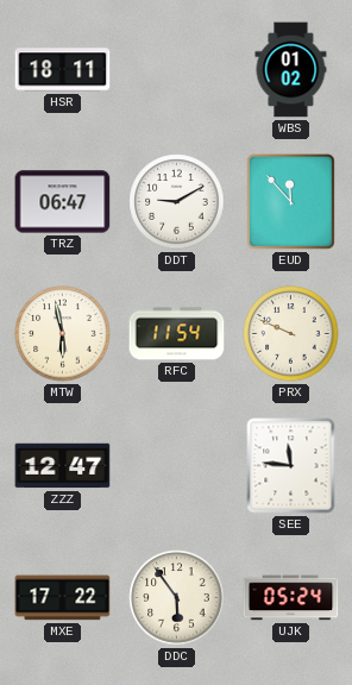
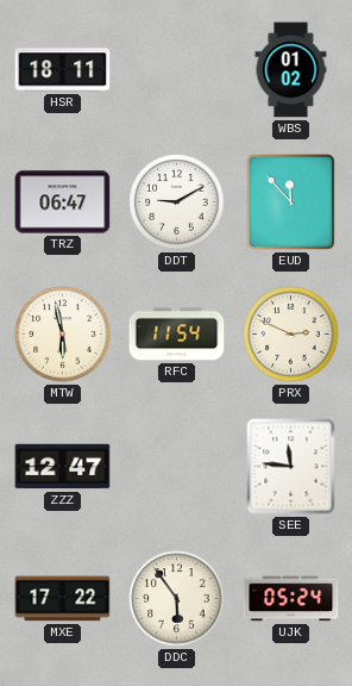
PRX: 9:49 -> 2:49 (291, 335)
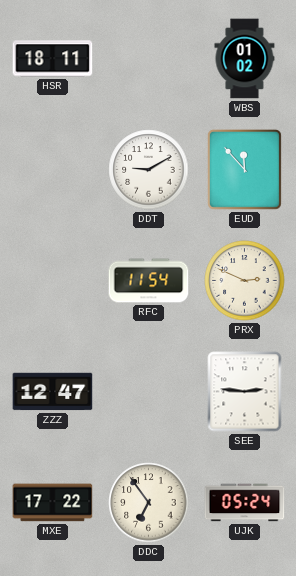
TRZ: 06:47 -> none (63, 202)
MTW: 5:58 -> none (63, 335)
SEE: 11:46 -> 2:46 (245, 392)
DDC: 5:54 -> 6:54 (149, 503)
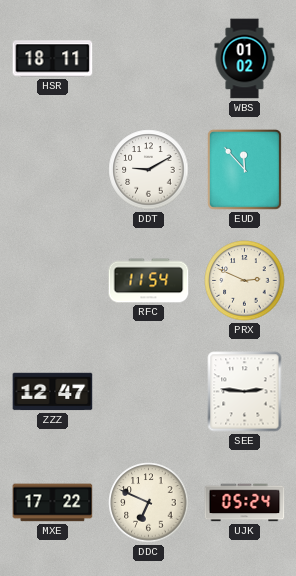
DDC: 6:54 -> 6:49 (149, 503)
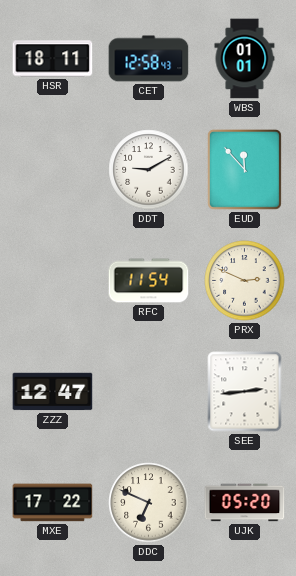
CET: none -> 12:58 (149, 59)
WBS: 01:02 -> 01:01 (245, 59)
SEE: 2:46 -> 2:44 (245, 392)
UJK: 05:24 -> 05:20 (245, 503)
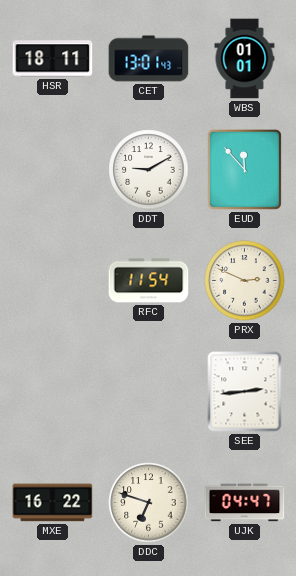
CET: 12:58 -> 13:01 (149, 59)
ZZZ: 12:47 -> none (53, 392)
MXE: 17:22 -> 16:22 (53, 503)
DDC: 6:49 -> 6:48 (149, 503)
UJK: 05:20 -> 04:47 (245, 503)
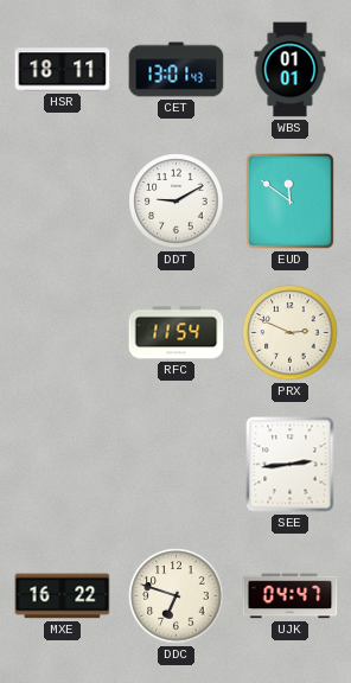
EUD: 11:53 -> 11:51 (289, 200)
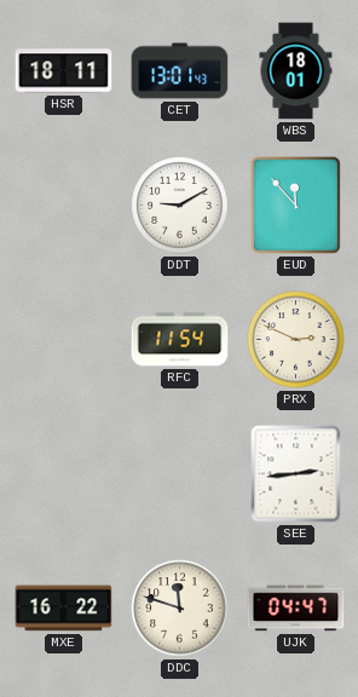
WBS: 01:01 -> 18:01 (296, 71)
EUD: 11:51 -> 11:53 (295, 205)
DDC: 6:48 -> 11:48 (180, 609)
